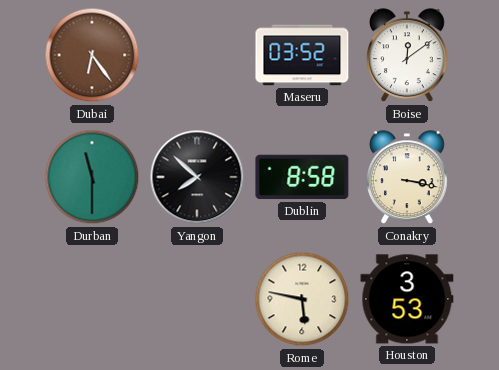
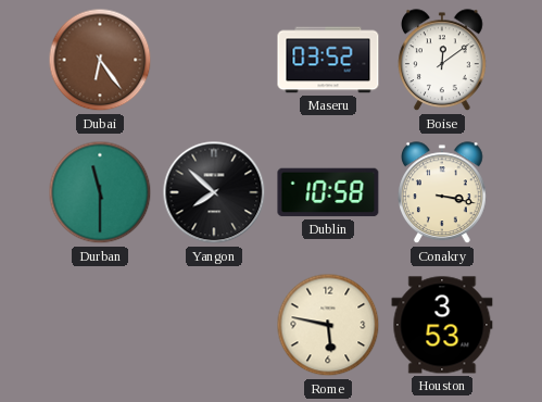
Dublin: 8:58 -> 10:58 (328, 192)
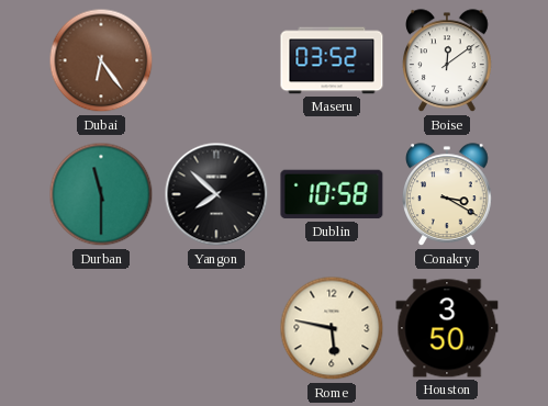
Conakry: 3:17 -> 3:20 (448, 195)
Houston: 3:53 -> 3:50 (447, 328)
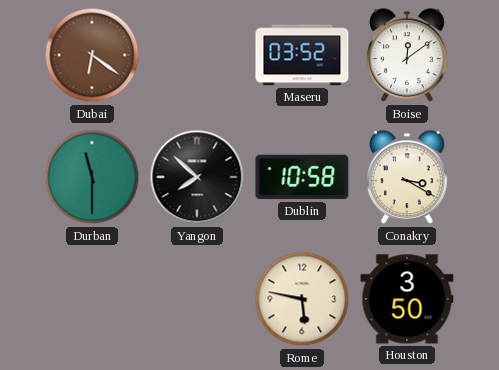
Dubai: 6:24 -> 6:21 (92, 55)
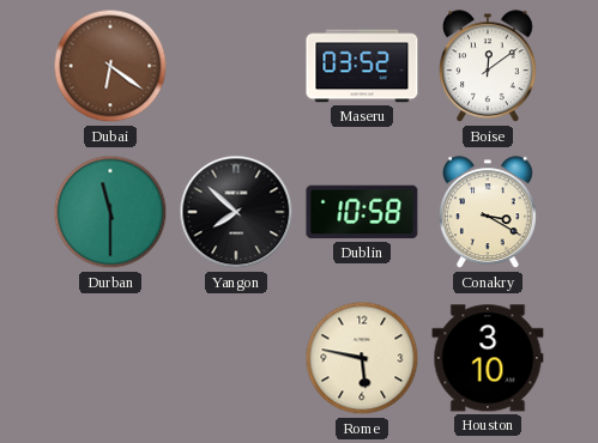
Houston: 3:50 -> 3:10 (488, 358)
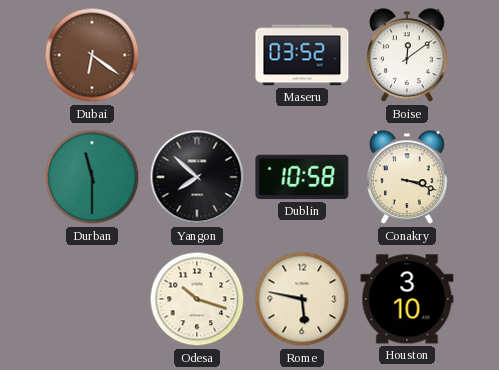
Conakry: 3:20 -> 3:18 (408, 178)
Odesa: none -> 10:18 (197, 299)
